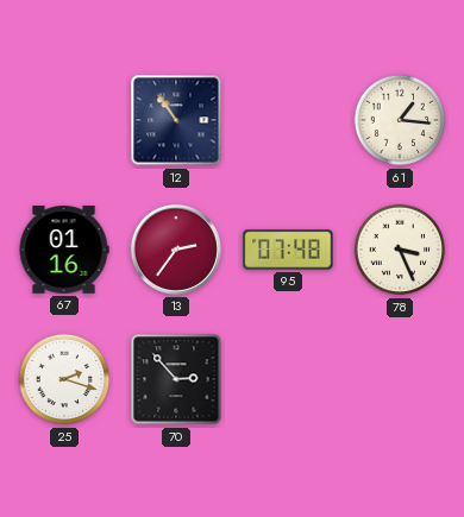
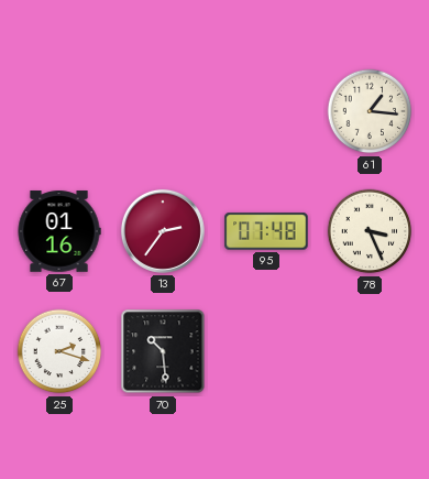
12: 10:54 -> none (176, 120)
70: 2:53 -> 10:29 (163, 351)
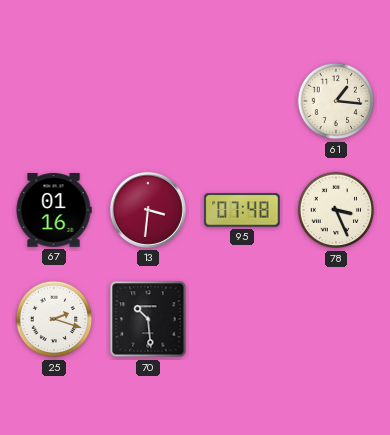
13: 2:36 -> 3:31 (148, 210)
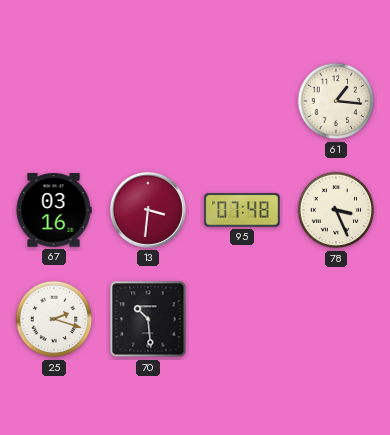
67: 01:16 -> 03:16 (54, 210)
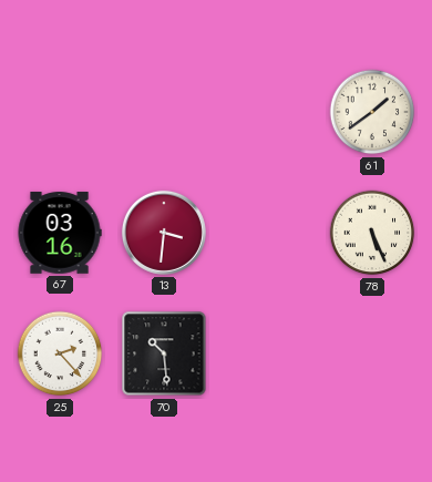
61: 1:16 -> 1:39 (372, 112)
95: 07:48 -> none (242, 210)
78: 3:26 -> 5:26 (372, 233)
25: 2:18 -> 2:23 (60, 353)
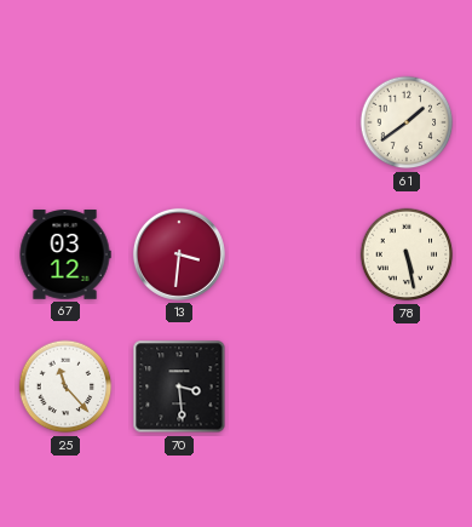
67: 03:16 -> 03:12 (65, 254)
78: 5:26 -> 5:28 (407, 254)
25: 2:23 -> 11:23 (65, 386)
70: 10:29 -> 3:29 (179, 386)
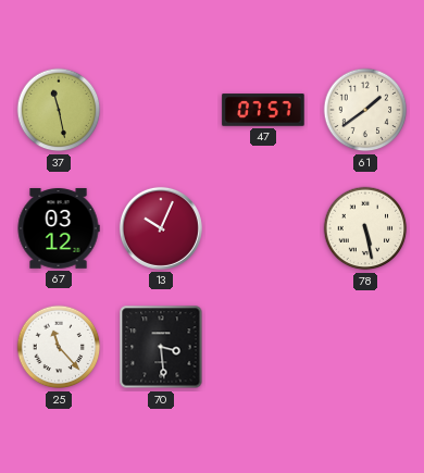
37: none -> 11:28 (59, 110)
47: none -> 07:57 (263, 110)
13: 3:31 -> 10:04 (161, 228)
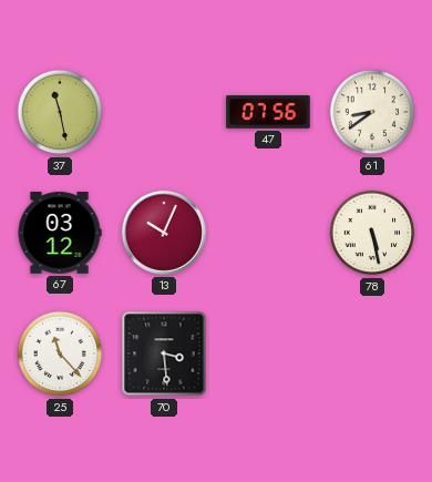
47: 07:57 -> 07:56 (268, 112)
61: 1:39 -> 8:39 (372, 112)
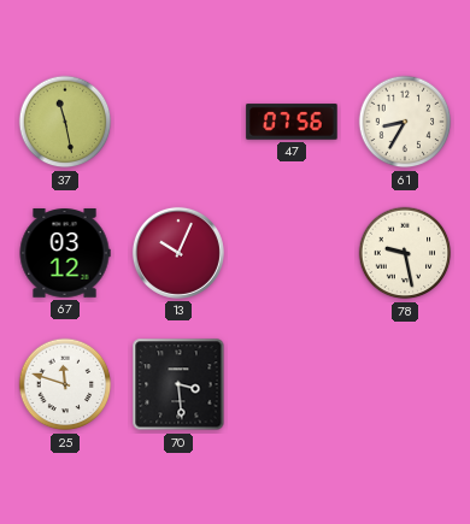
61: 8:39 -> 8:35 (405, 122)
78: 5:28 -> 9:28 (405, 253)
25: 11:23 -> 11:48 (65, 384)
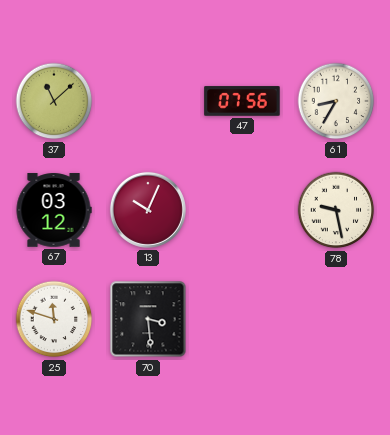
37: 11:28 -> 11:08 (54, 101)
